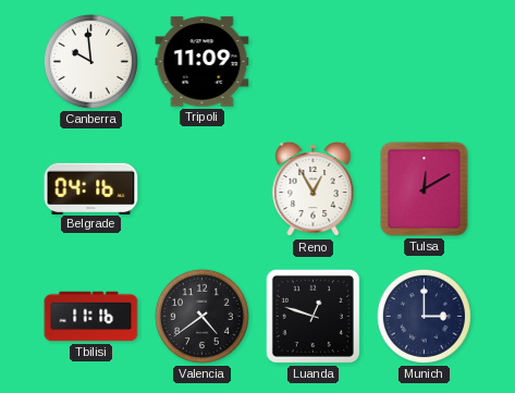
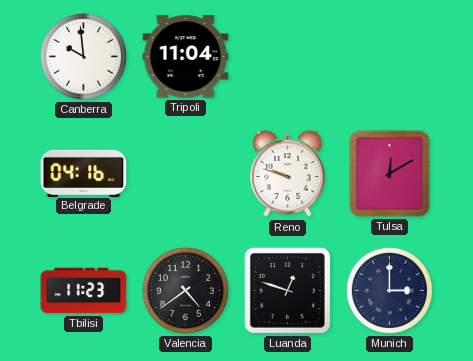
Tripoli: 11:09 -> 11:04 (186, 57)
Reno: 12:55 -> 9:48 (288, 174)
Tbilisi: 11:16 -> 11:23 (84, 291)
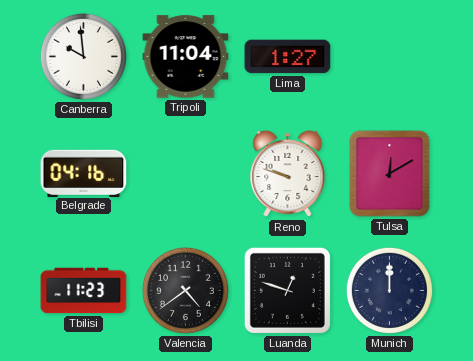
Lima: none -> 1:27 (288, 57)
Munich: 3:00 -> 12:00 (389, 290)
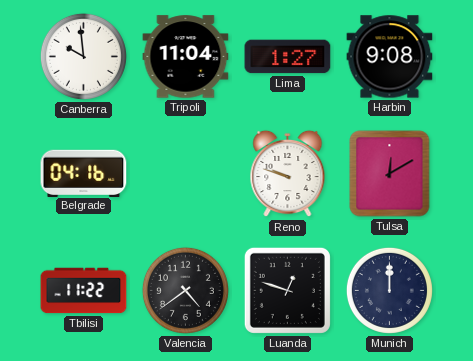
Harbin: none -> 9:08 (390, 57)
Tbilisi: 11:23 -> 11:22 (84, 291)
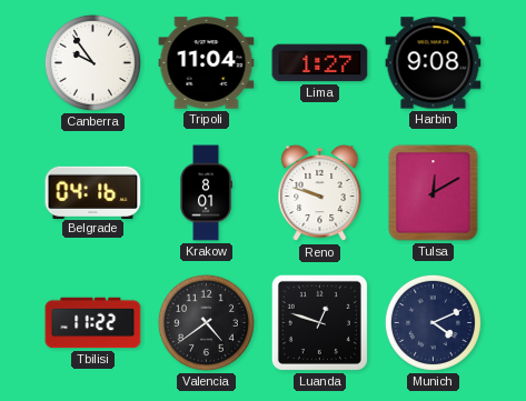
Canberra: 9:59 -> 9:54 (92, 62)
Krakow: none -> 8:01 (206, 193)
Munich: 12:00 -> 4:11 (433, 322)
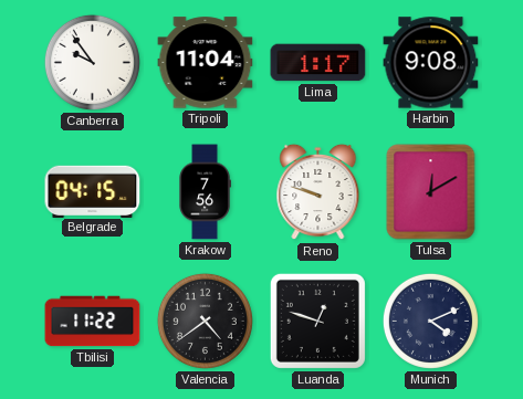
Lima: 1:27 -> 1:17 (318, 63)
Belgrade: 04:16 -> 04:15 (93, 191)
Krakow: 8:01 -> 7:56 (205, 192)
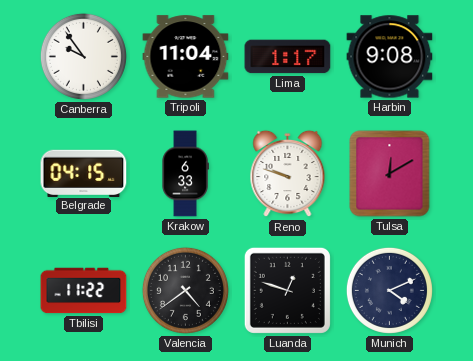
Krakow: 7:56 -> 6:33 (185, 174)
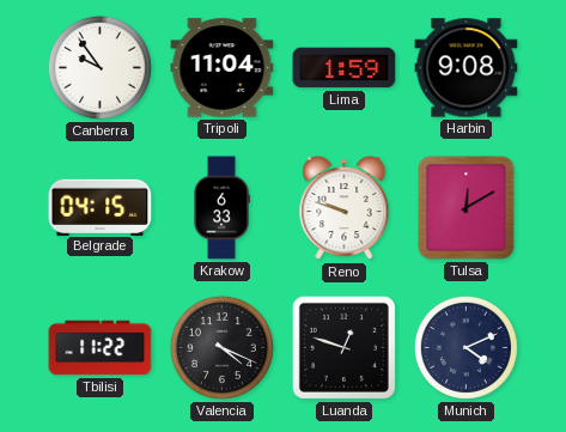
Lima: 1:17 -> 1:59 (345, 68)
Valencia: 4:39 -> 4:19 (221, 347)
